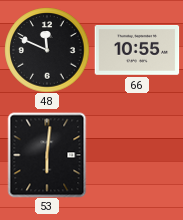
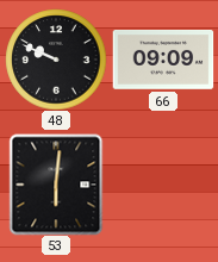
48: 11:49 -> 9:49 (56, 60)
66: 10:55 -> 09:09 (163, 61)
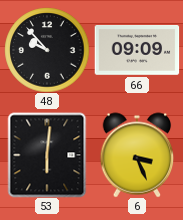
48: 9:49 -> 9:53 (47, 50)
6: none -> 3:26 (137, 155)
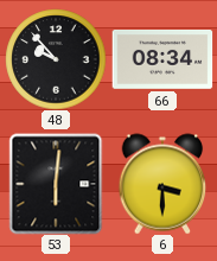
66: 09:09 -> 08:34 (162, 61)
6: 3:26 -> 3:30 (162, 184)
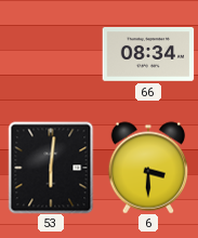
48: 9:53 -> none (56, 59)
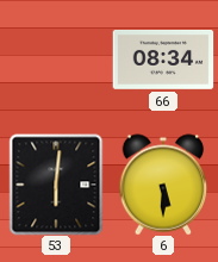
6: 3:30 -> 5:30 (163, 185)
